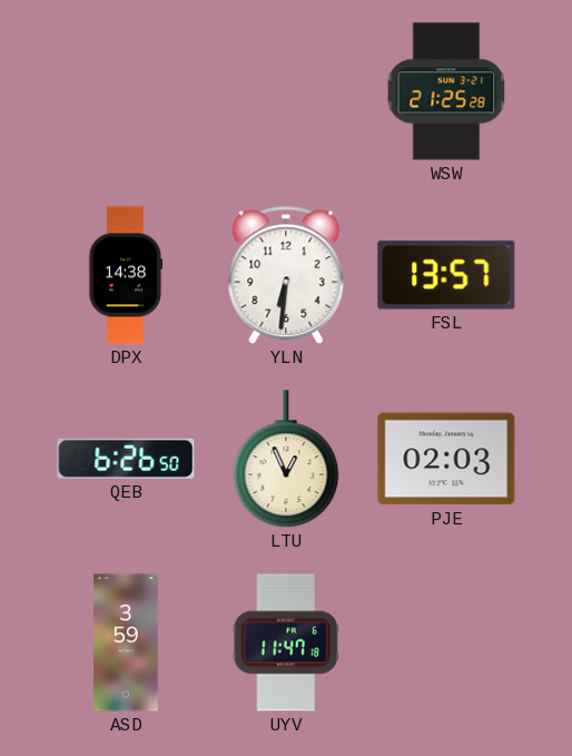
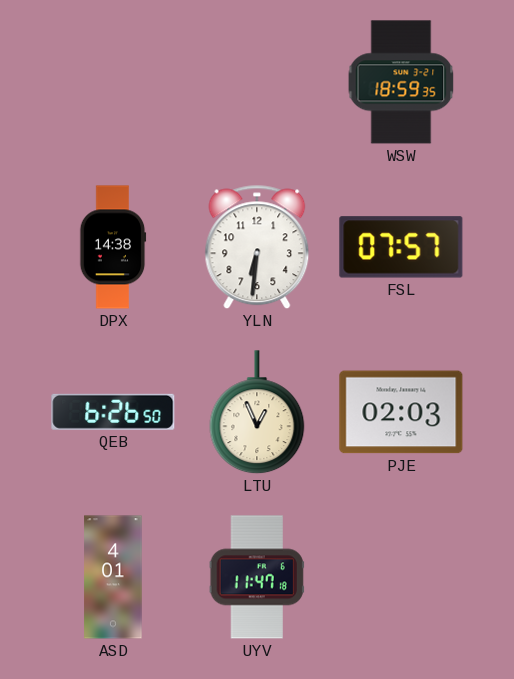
WSW: 21:25 -> 18:59 (401, 82)
FSL: 13:57 -> 07:57 (401, 247)
ASD: 3:59 -> 4:01 (113, 577)
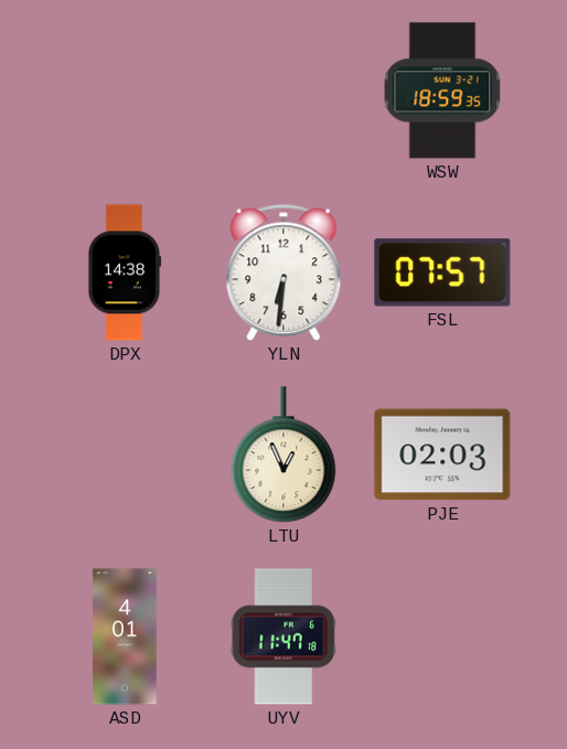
QEB: 6:26 -> none (113, 412)
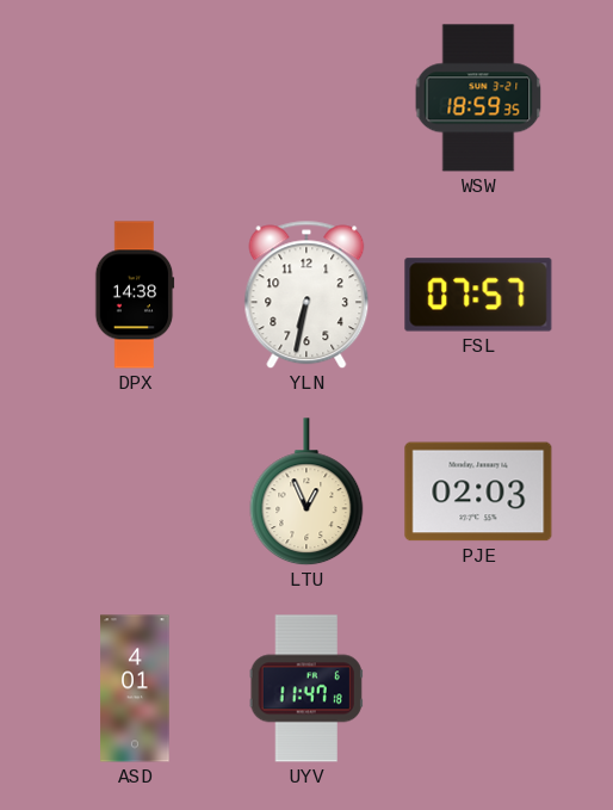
YLN: 6:31 -> 6:32 (306, 295)
